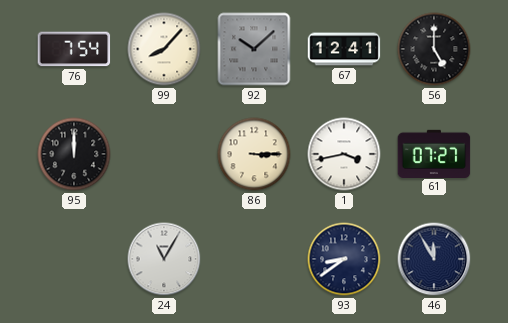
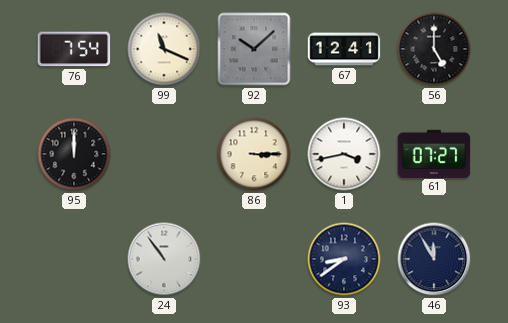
99: 8:07 -> 11:19 (164, 49)
24: 11:05 -> 10:54 (164, 259)
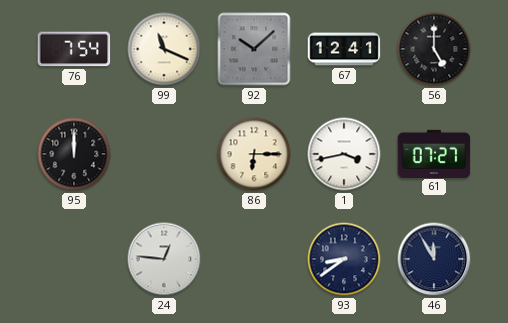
86: 3:15 -> 6:15 (254, 154)
24: 10:54 -> 12:46 (164, 259)
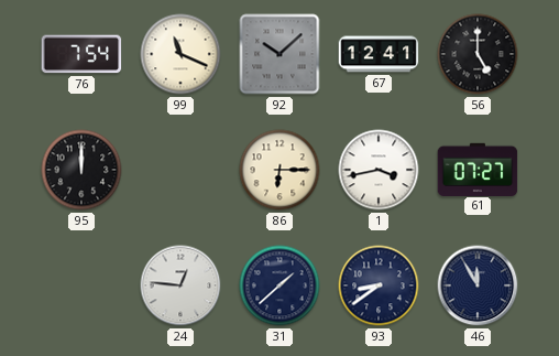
31: none -> 1:38 (279, 285)
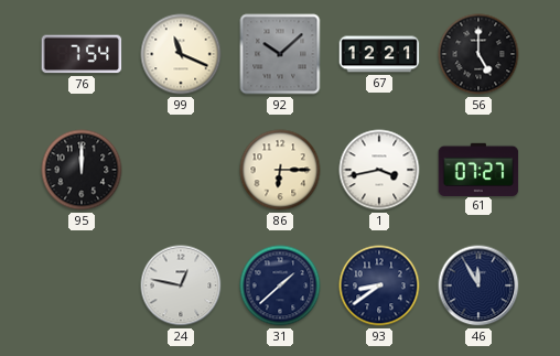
67: 12:41 -> 12:21 (379, 54)
24: 12:46 -> 12:47 (181, 285)
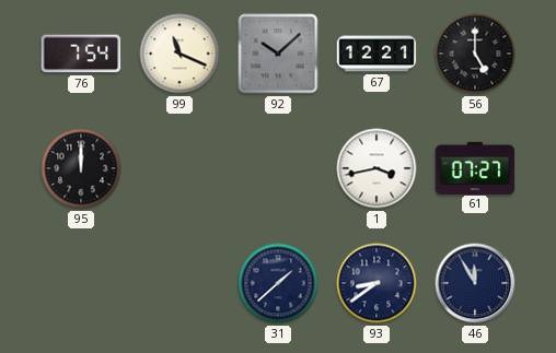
86: 6:15 -> none (280, 170)
24: 12:47 -> none (181, 285)
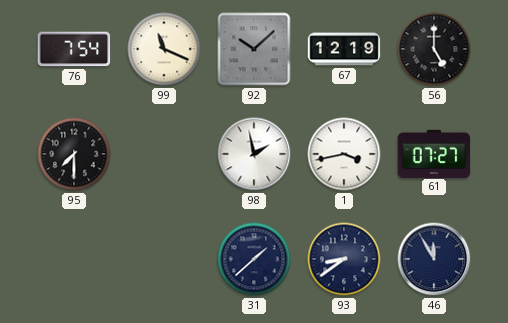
67: 12:21 -> 12:19 (344, 49)
95: 12:00 -> 7:30 (74, 154)
98: none -> 1:58 (254, 154)
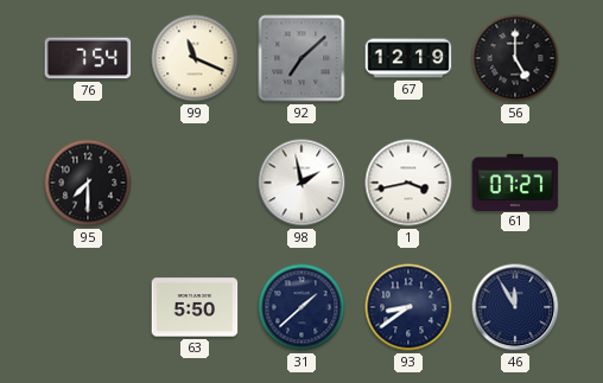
92: 10:08 -> 7:08 (301, 58)
63: none -> 5:50 (195, 307)
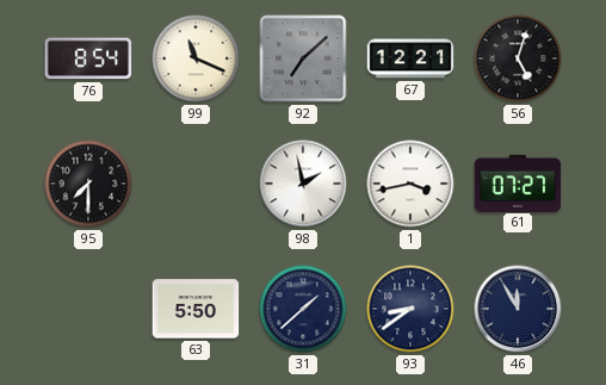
76: 7:54 -> 8:54 (88, 58)
67: 12:19 -> 12:21 (410, 58)
56: 5:00 -> 5:03 (518, 58)
